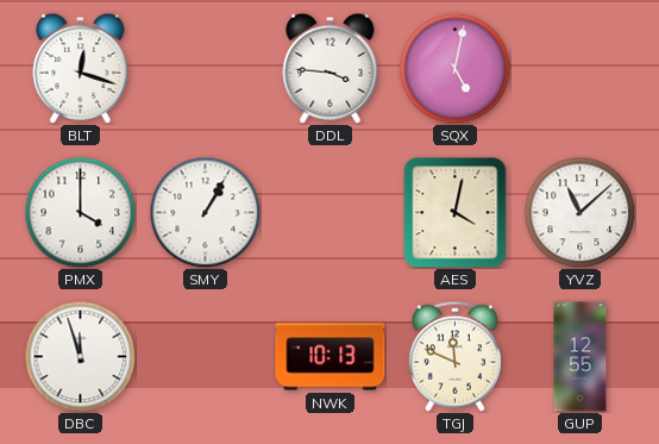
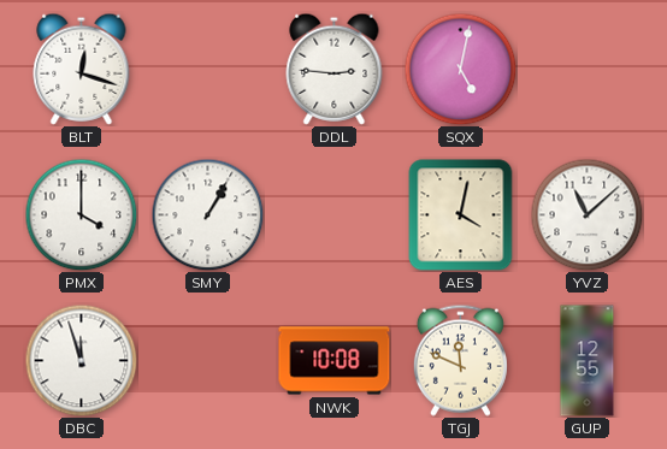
DDL: 3:46 -> 2:46 (335, 69)
NWK: 10:13 -> 10:08 (335, 361)
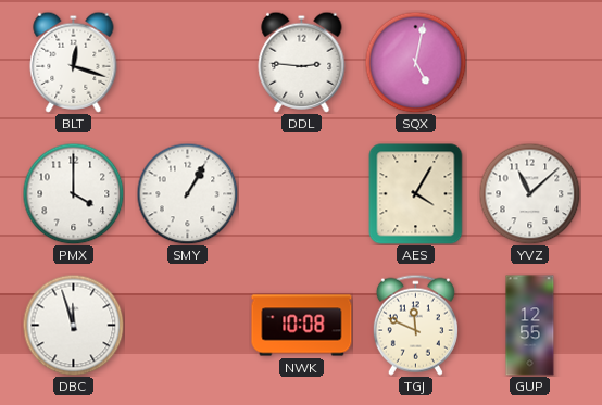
AES: 4:02 -> 4:05 (416, 194)
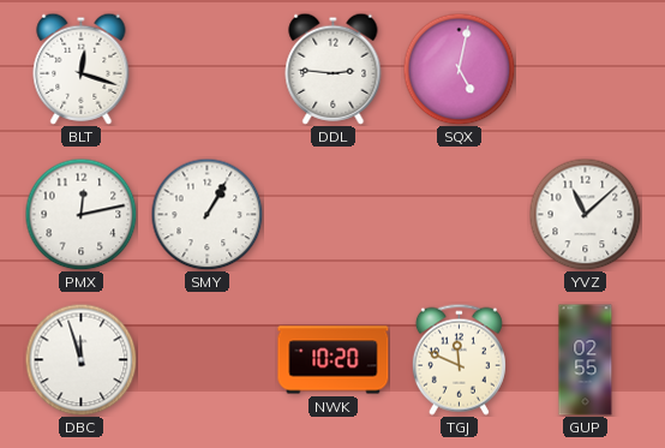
PMX: 4:00 -> 12:13 (80, 214)
AES: 4:05 -> none (416, 194)
NWK: 10:08 -> 10:20 (334, 360)
GUP: 12:55 -> 02:55 (586, 360)
